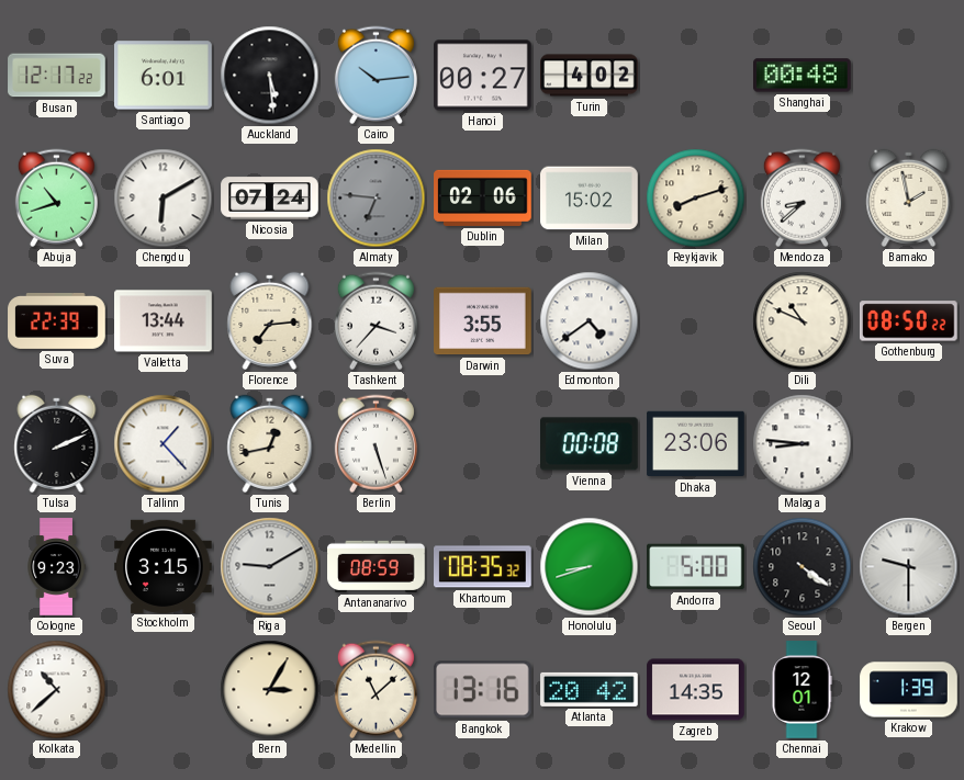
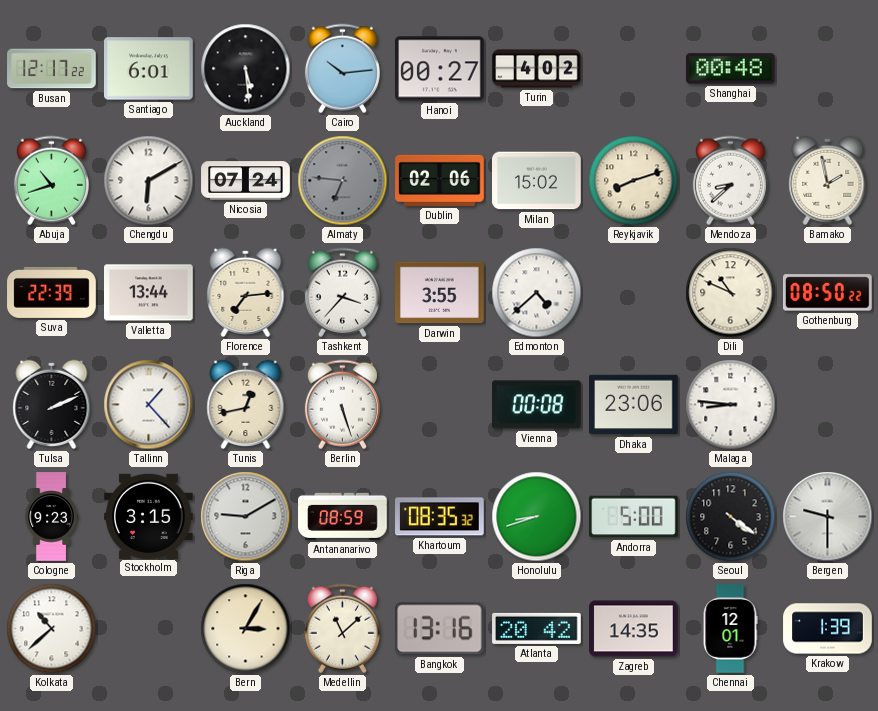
Edmonton: 4:39 -> 4:38 (537, 293)
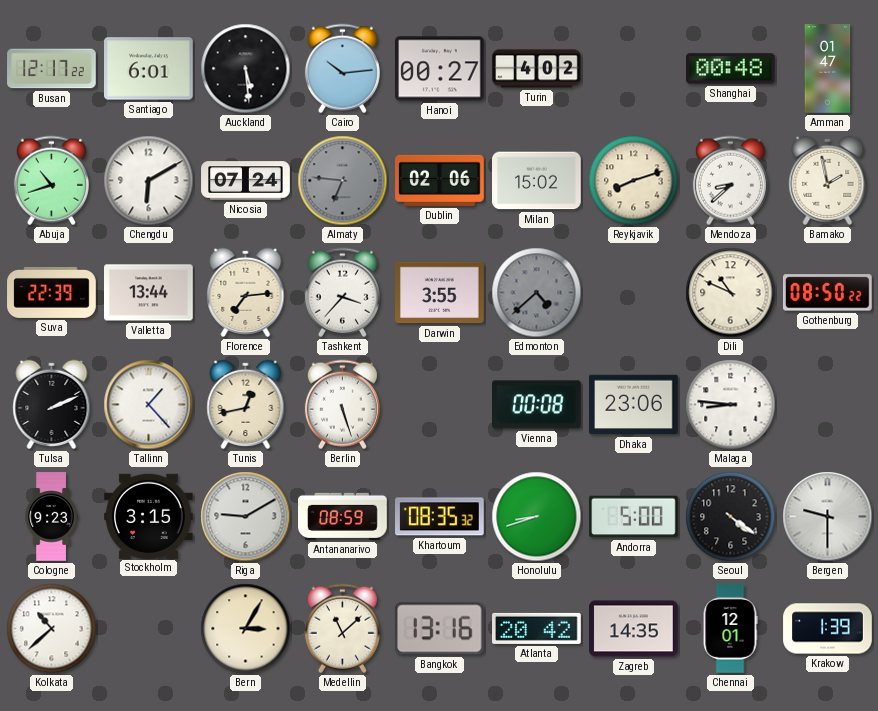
Amman: none -> 01:47 (828, 69)
Edmonton dial: white -> grey (537, 293)
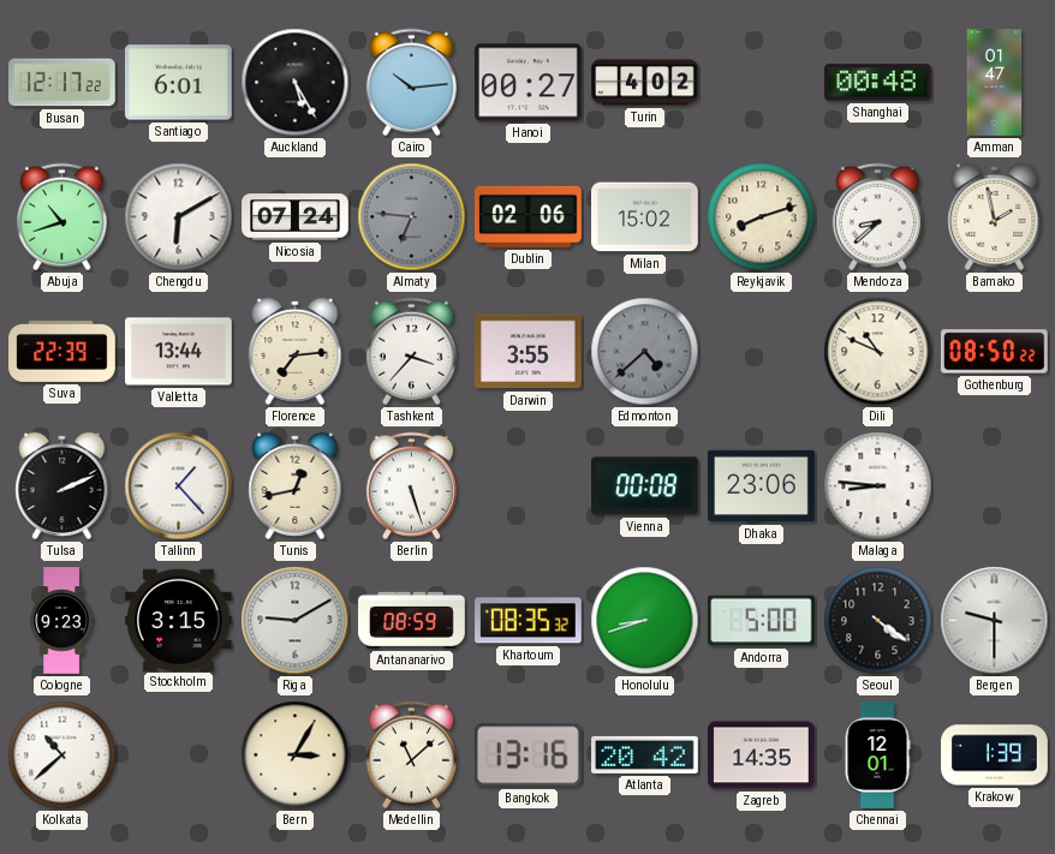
Auckland: 5:29 -> 5:25 (296, 83)
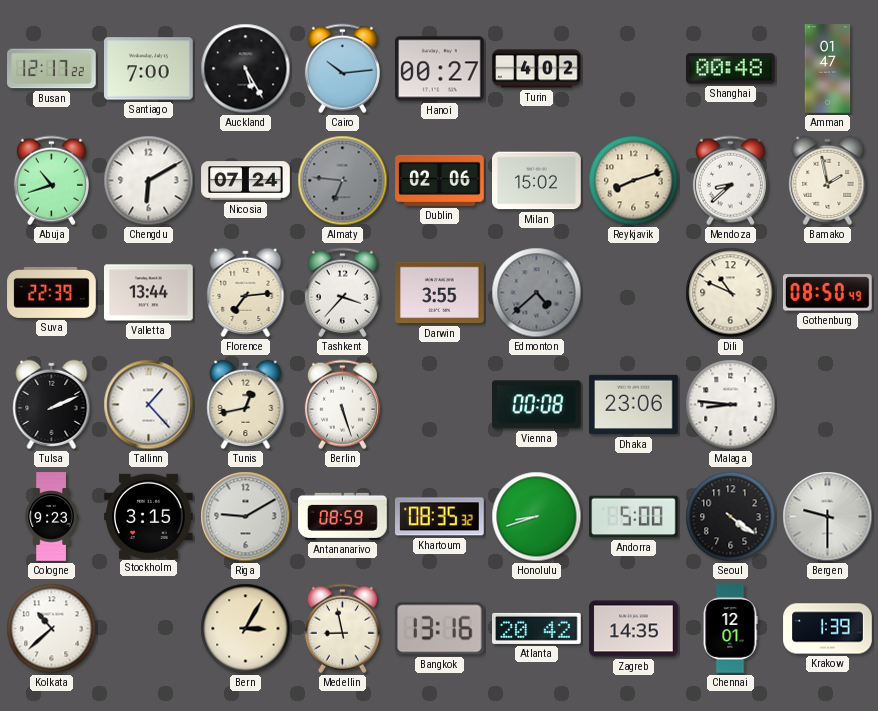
Santiago: 6:01 -> 7:00 (149, 69)
Gothenburg: 08:50:22 -> 08:50:49 (828, 293)
Medellin: 11:08 -> 8:58 (342, 629)
